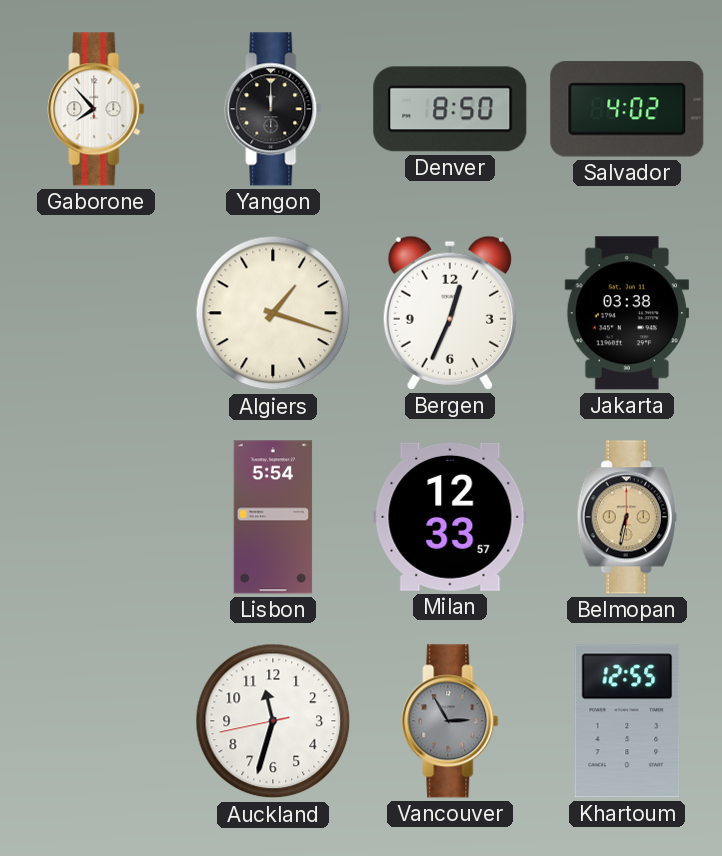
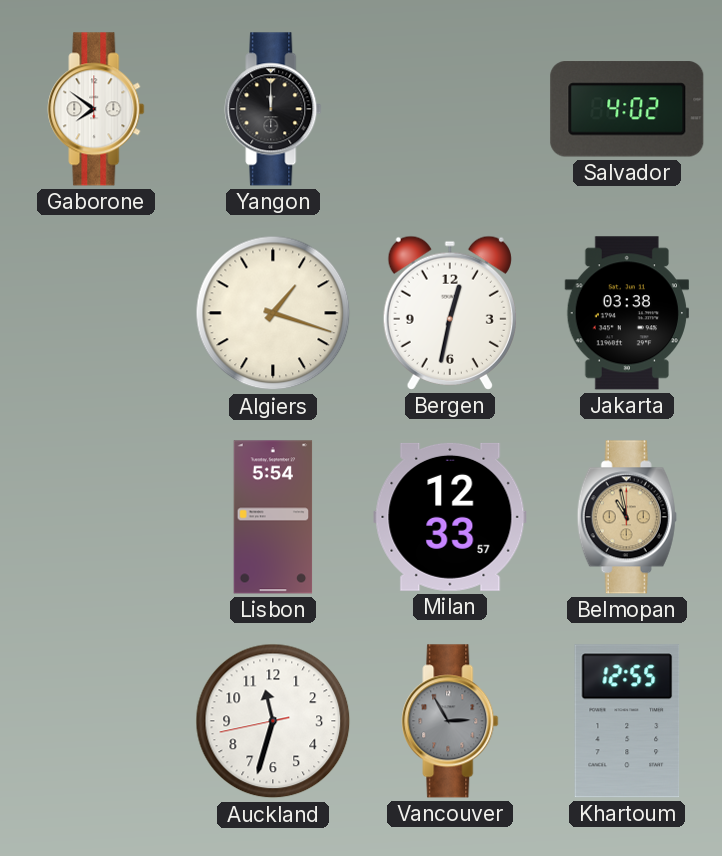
Gaborone: 7:53 -> 7:51 (96, 109)
Denver: 8:50 -> none (450, 109)
Bergen: 12:34 -> 12:32 (450, 313)
Belmopan: 6:32 -> 10:58 (627, 517)
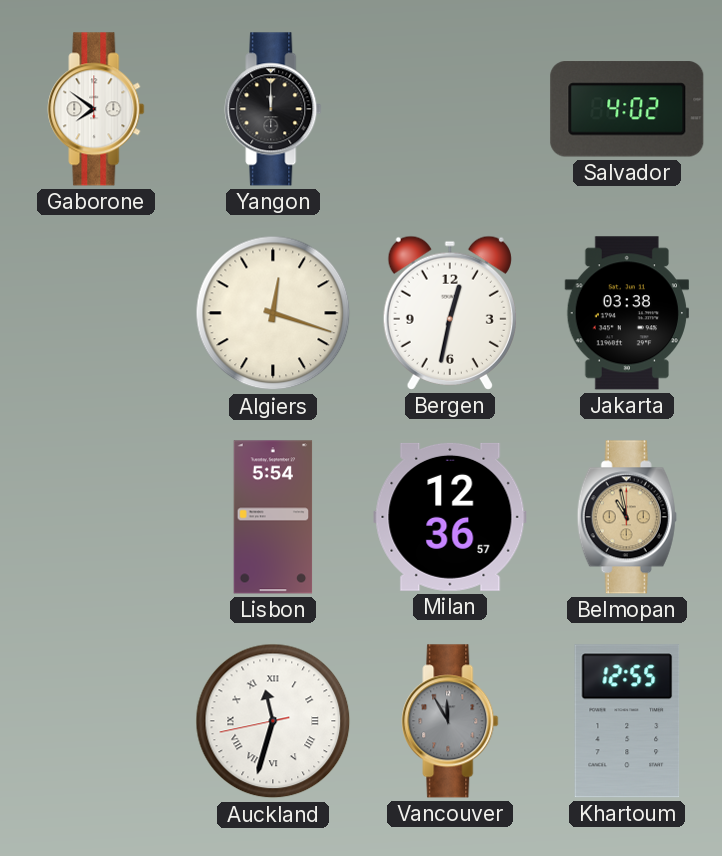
Algiers: 1:18 -> 12:18 (273, 313)
Milan: 12:33 -> 12:36 (450, 517)
Auckland numerals: Arabic -> Roman (273, 721)
Vancouver: 2:55 -> 11:55 (450, 721)
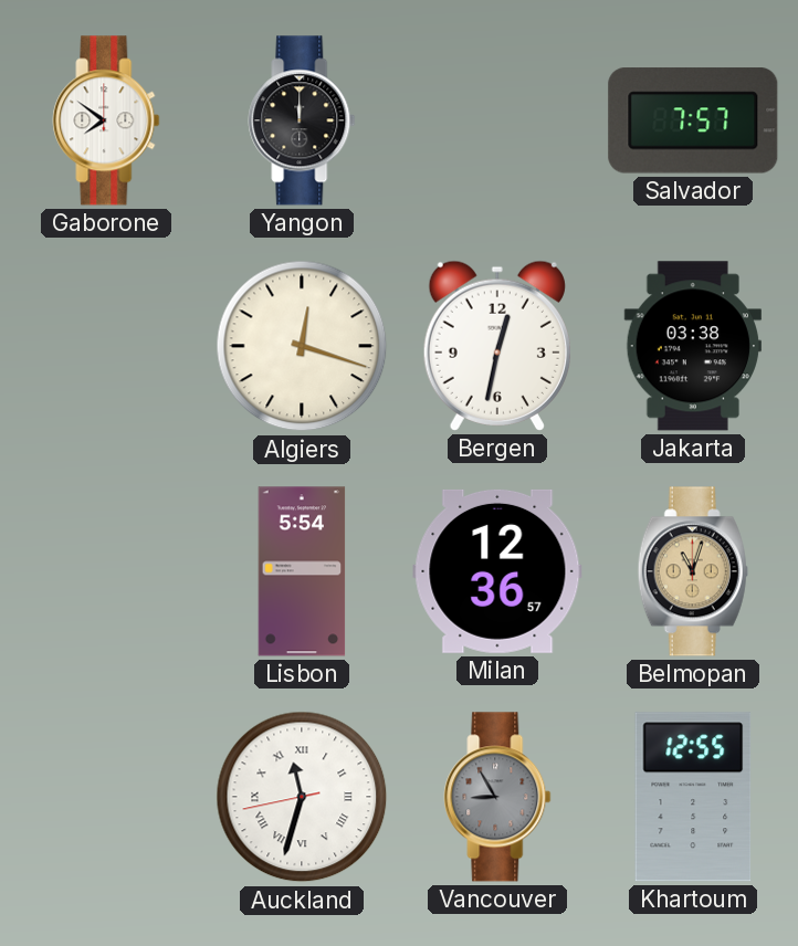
Salvador: 4:02 -> 7:57 (693, 120)
Belmopan: 10:58 -> 11:03 (693, 571)
Vancouver: 11:55 -> 8:55 (497, 797)
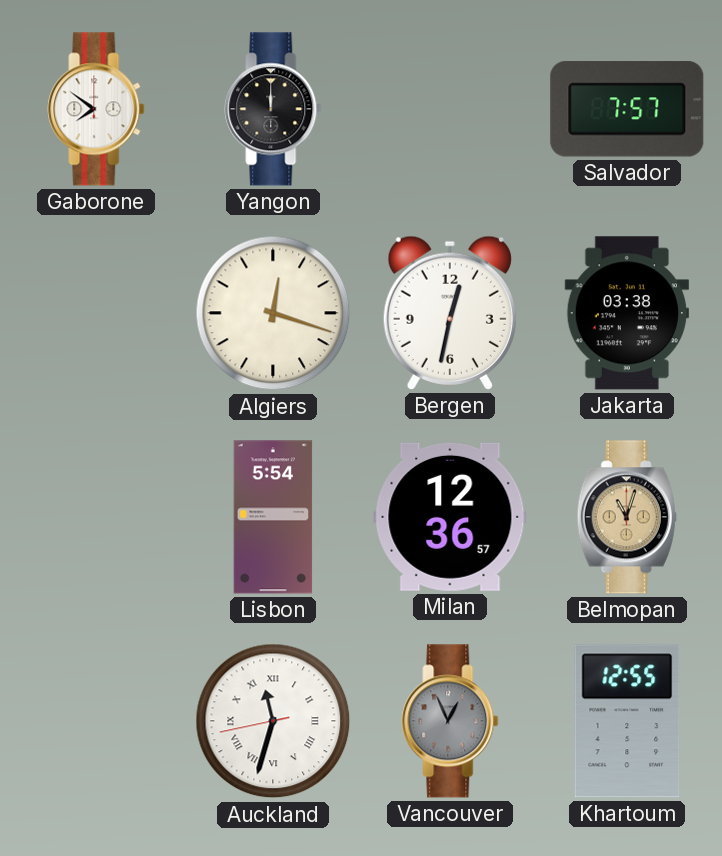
Vancouver: 8:55 -> 12:56 (450, 721)
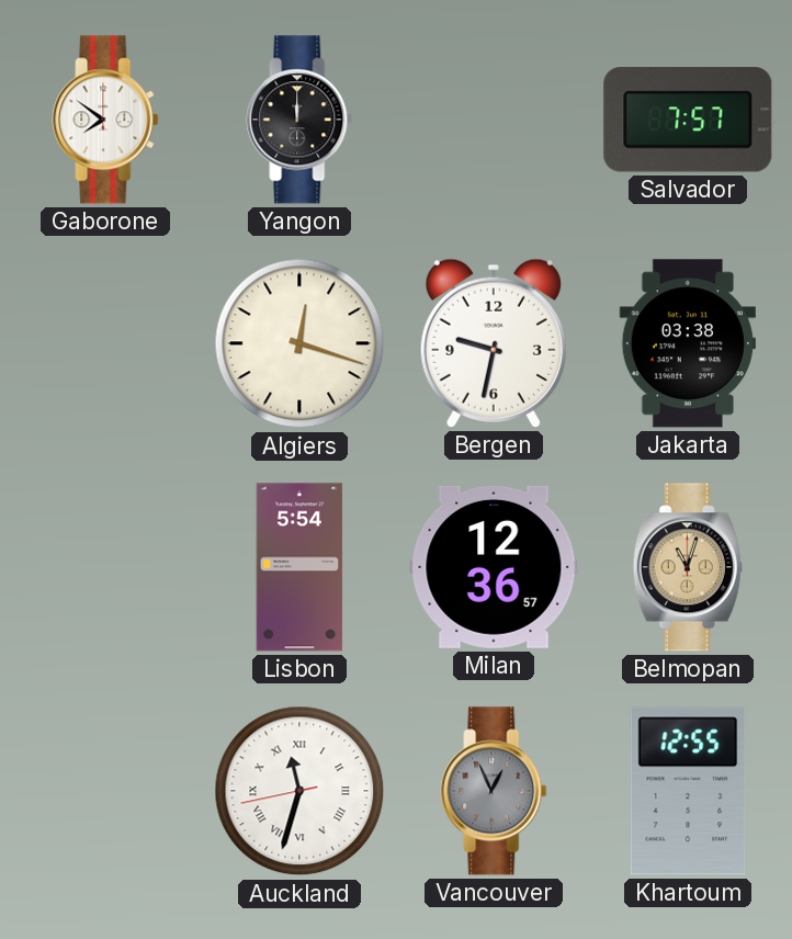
Bergen: 12:32 -> 9:32 (494, 343)
